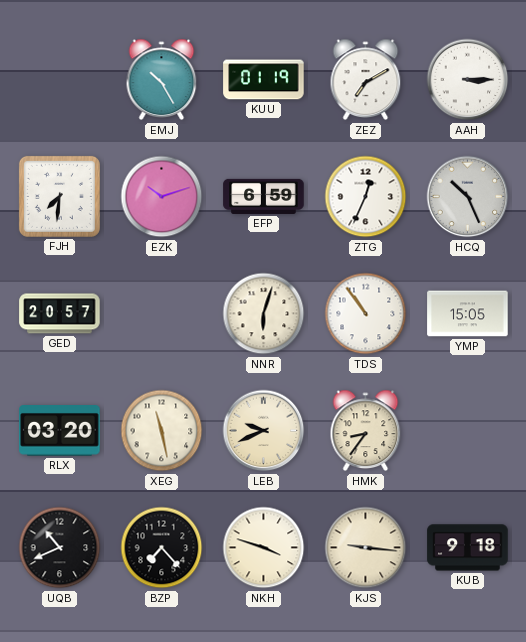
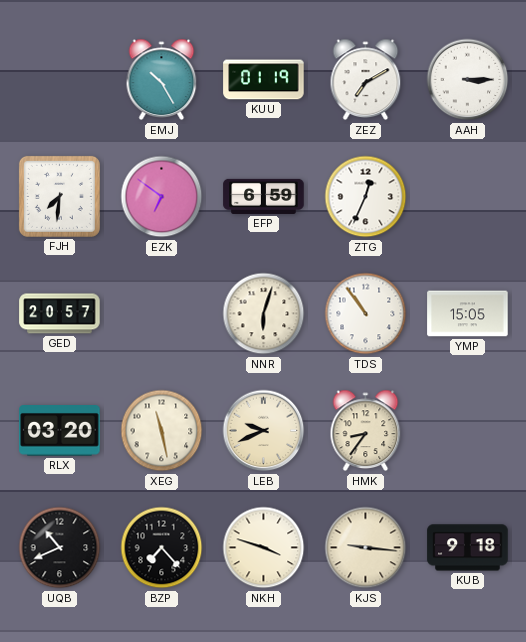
EZK: 10:12 -> 6:51 (162, 197)
HCQ: 10:26 -> none (468, 197)
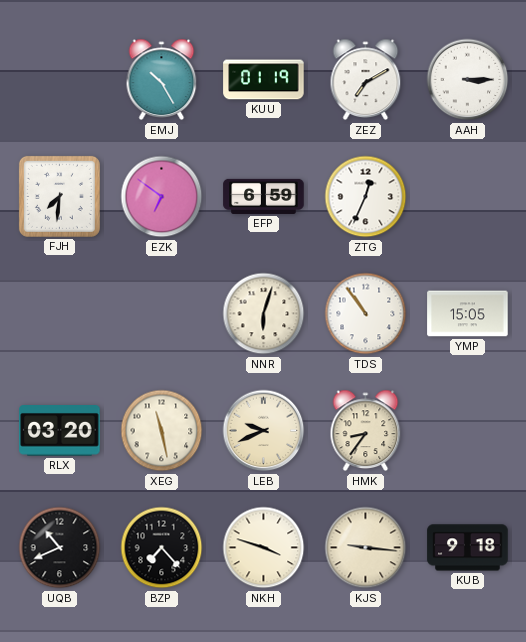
GED: 20:57 -> none (60, 314)
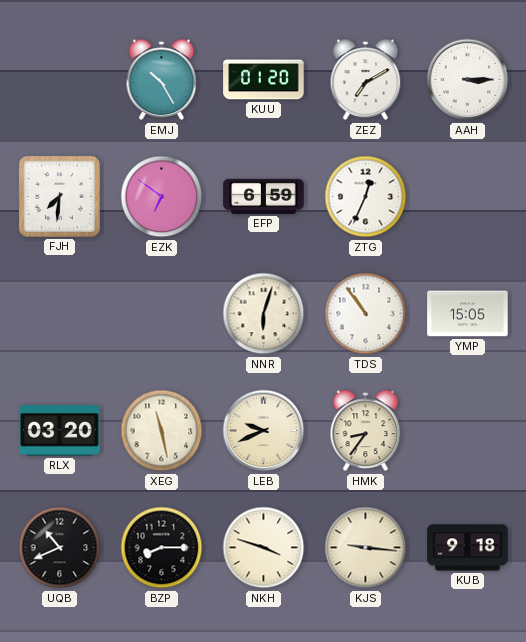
KUU: 01:19 -> 01:20 (264, 80)
BZP: 7:23 -> 8:15 (162, 548)
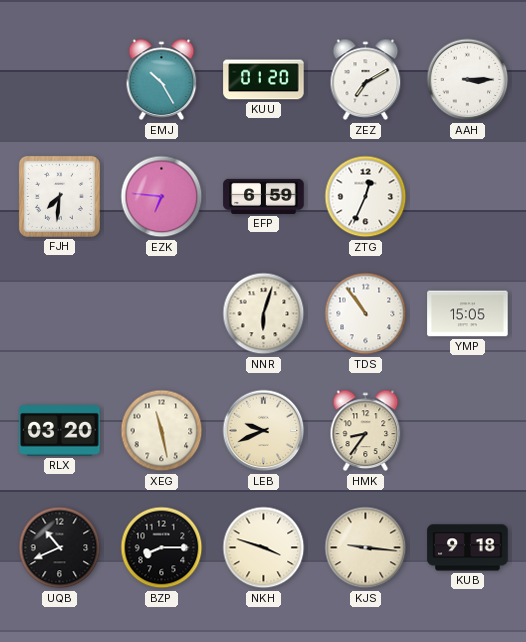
EZK: 6:51 -> 6:46 (162, 197)
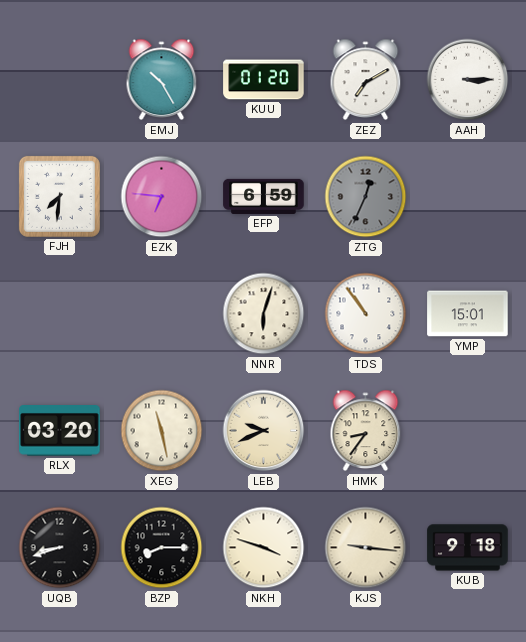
ZTG dial: white -> grey (366, 197)
YMP: 15:05 -> 15:01 (468, 314)
UQB: 10:41 -> 8:42 (60, 548)
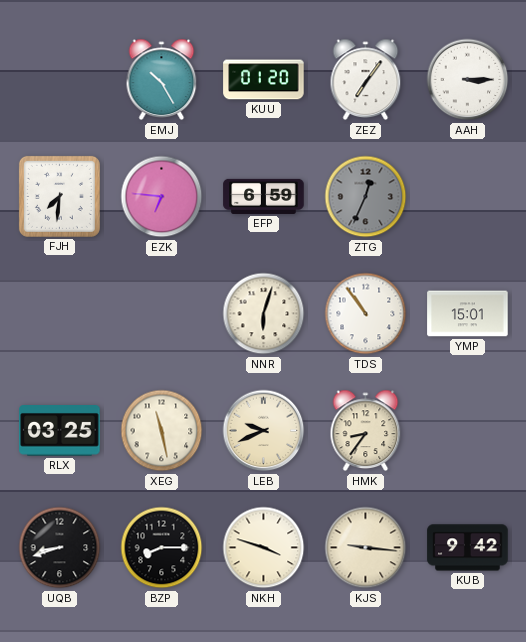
ZEZ: 7:10 -> 7:06 (366, 80)
RLX: 03:20 -> 03:25 (60, 431)
KUB: 9:18 -> 9:42 (468, 548)
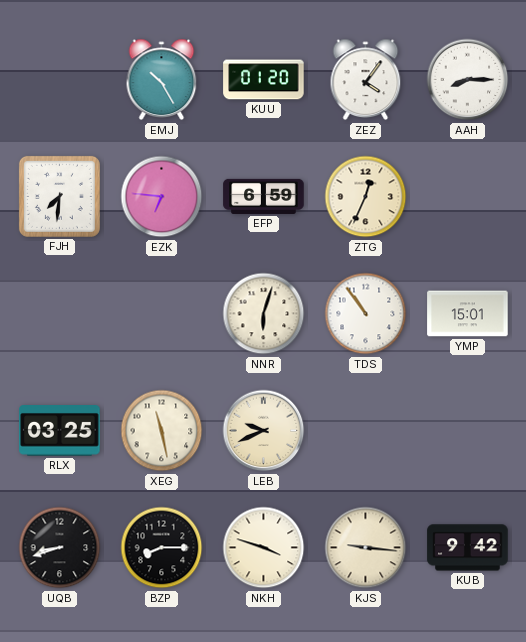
ZEZ: 7:06 -> 4:06 (366, 80)
AAH: 3:15 -> 8:15 (468, 80)
ZTG dial: grey -> cream (366, 197)
HMK: 8:36 -> none (366, 431)
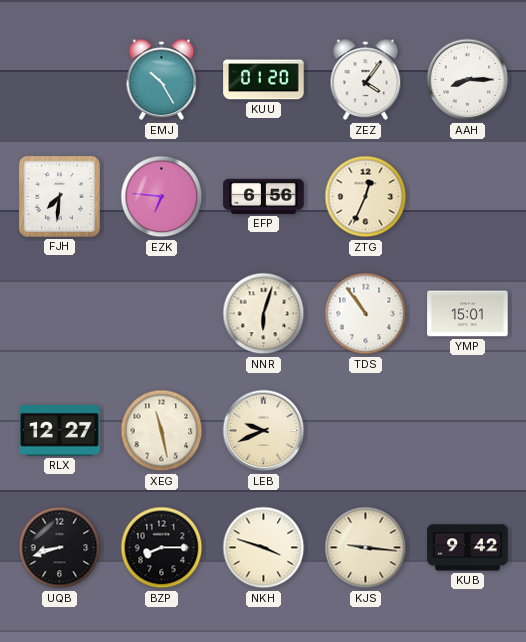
EFP: 6:59 -> 6:56 (264, 196)
RLX: 03:25 -> 12:27 (60, 431)
